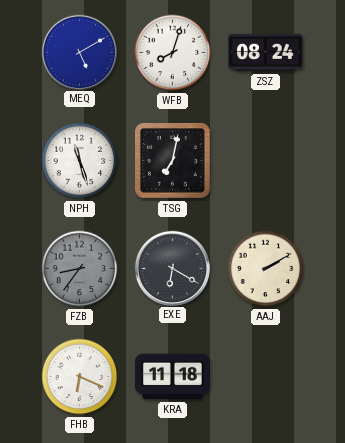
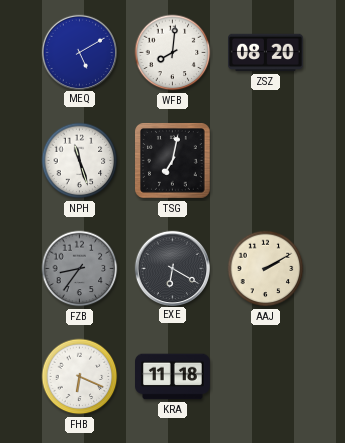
WFB: 8:03 -> 8:01 (173, 53)
ZSZ: 08:24 -> 08:20 (266, 53)
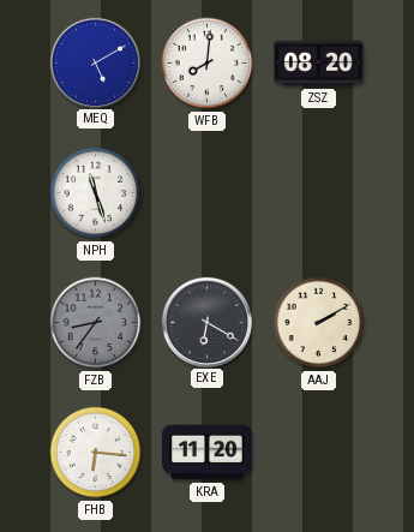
TSG: 7:02 -> none (173, 161)
FHB: 6:19 -> 6:16 (96, 453)
KRA: 11:18 -> 11:20 (208, 453)
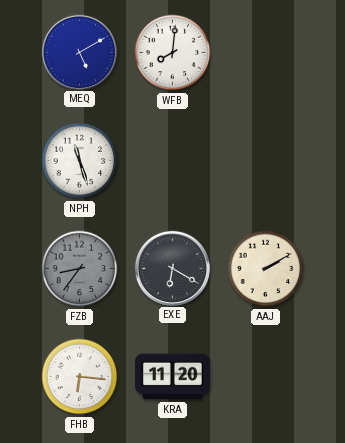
ZSZ: 08:20 -> none (319, 64)
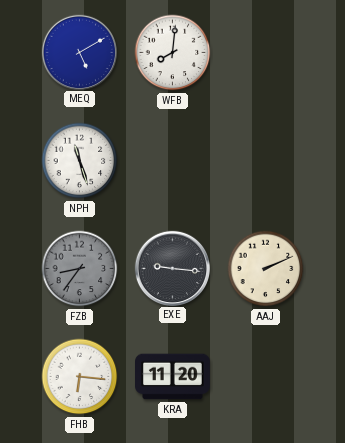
EXE: 6:20 -> 9:16 (172, 268)
AAJ: 2:10 -> 2:11 (266, 269)
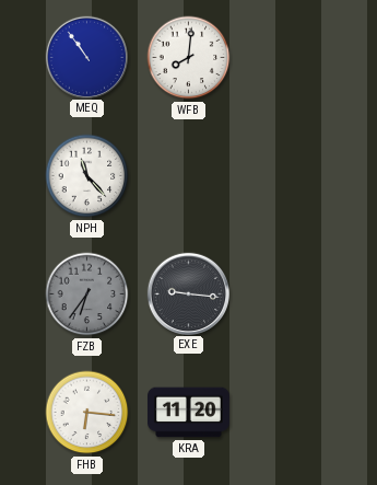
MEQ: 5:10 -> 10:54 (86, 57)
NPH: 11:27 -> 11:23 (87, 176)
FZB: 8:36 -> 6:36 (87, 295)
AAJ: 2:11 -> none (266, 269)
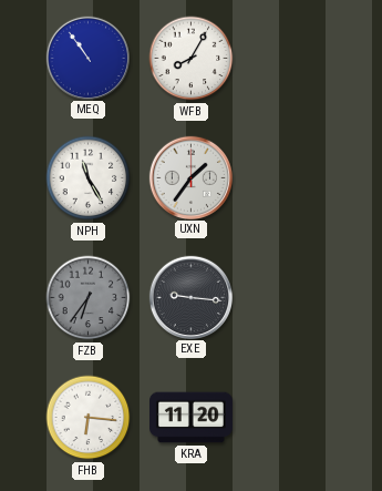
WFB: 8:01 -> 8:05 (192, 59)
NPH: 11:23 -> 11:25 (89, 178)
UXN: none -> 1:36 (190, 177)
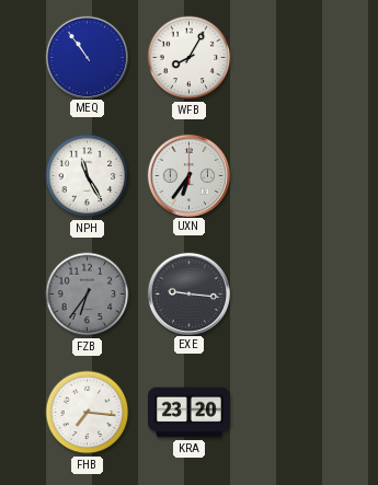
UXN: 1:36 -> 6:36 (188, 175)
FHB: 6:16 -> 7:16 (88, 413)
KRA: 11:20 -> 23:20 (190, 413)
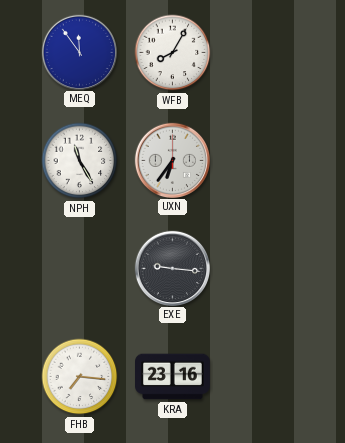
MEQ: 10:54 -> 11:54 (79, 52)
FZB: 6:36 -> none (88, 295)
KRA: 23:20 -> 23:16 (173, 377)
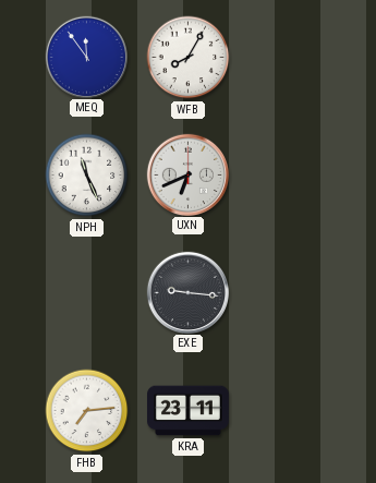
NPH: 11:25 -> 11:26 (87, 176)
UXN: 6:36 -> 6:41 (187, 174)
FHB: 7:16 -> 7:14 (87, 411)
KRA: 23:16 -> 23:11 (189, 411)
